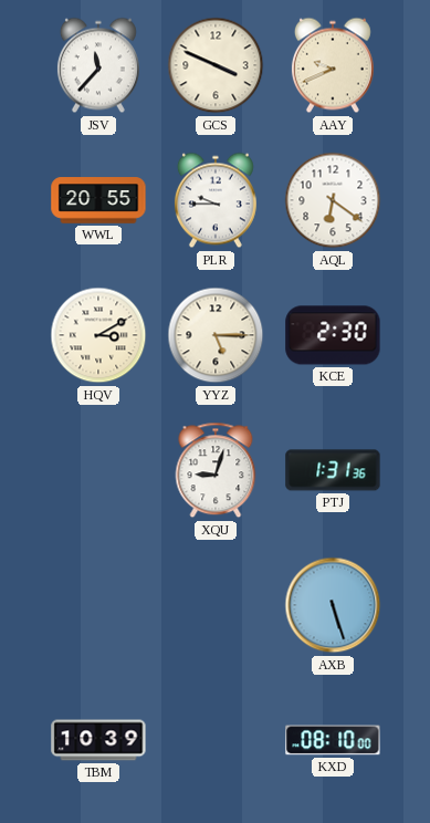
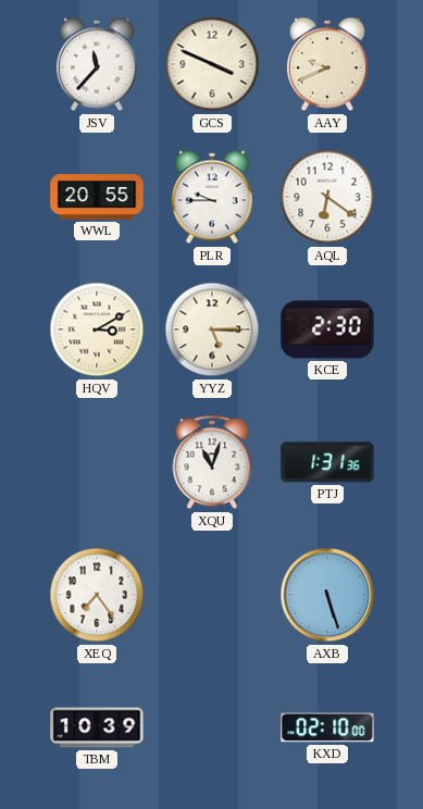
XQU: 9:03 -> 11:03 (212, 462)
XEQ: none -> 7:24 (97, 595)
KXD: 08:10 -> 02:10 (327, 727)
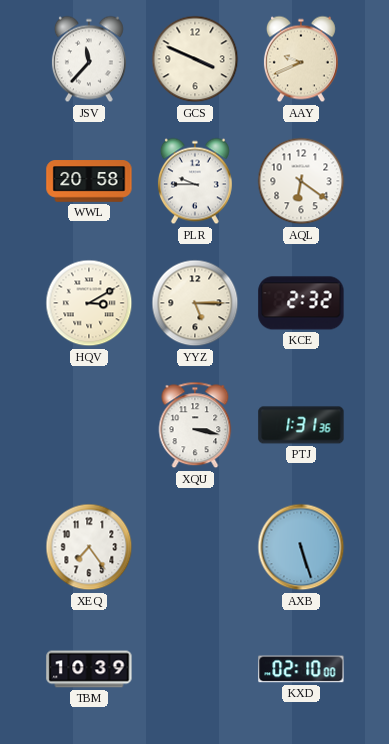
WWL: 20:55 -> 20:58 (89, 181)
KCE: 2:30 -> 2:32 (301, 303)
XQU: 11:03 -> 3:17 (195, 425)
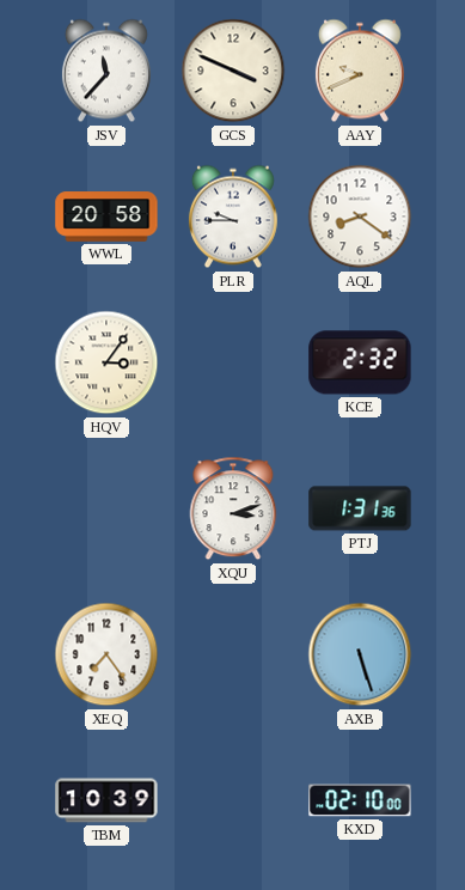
AQL: 6:21 -> 8:21 (360, 217)
HQV: 3:10 -> 3:06 (106, 362)
YYZ: 5:15 -> none (195, 303)
XQU: 3:17 -> 3:12 (233, 508)
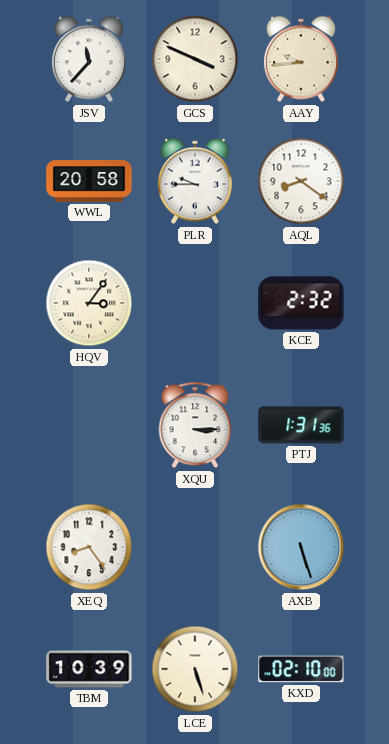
AAY: 9:41 -> 9:44 (301, 59)
XQU: 3:12 -> 3:15 (195, 425)
XEQ: 7:24 -> 8:24 (89, 547)
LCE: none -> 5:27 (195, 669)
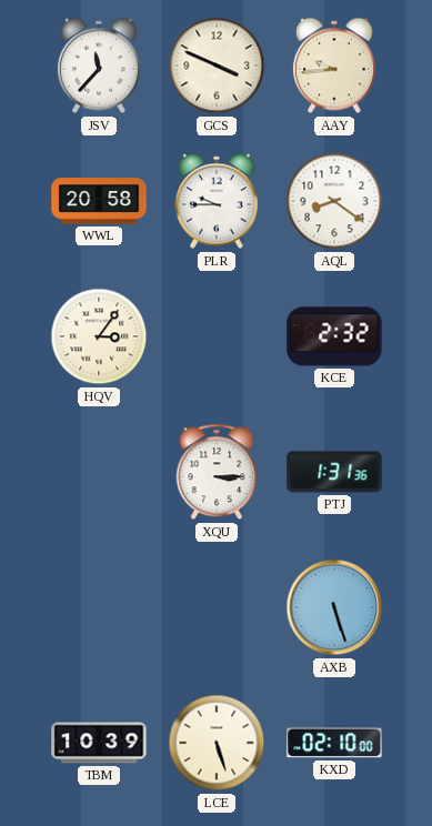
XEQ: 8:24 -> none (89, 547)
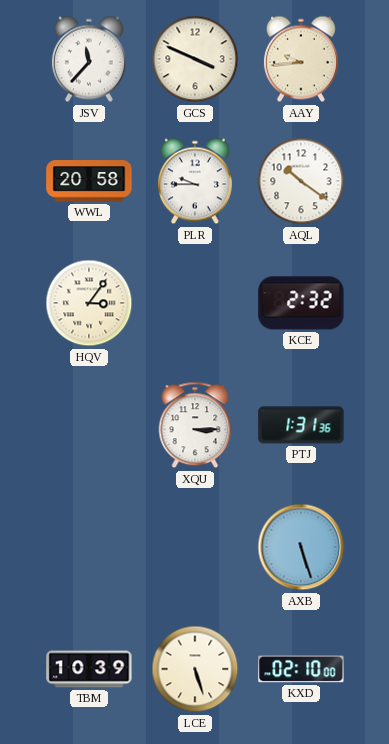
AQL: 8:21 -> 10:21 (301, 181)
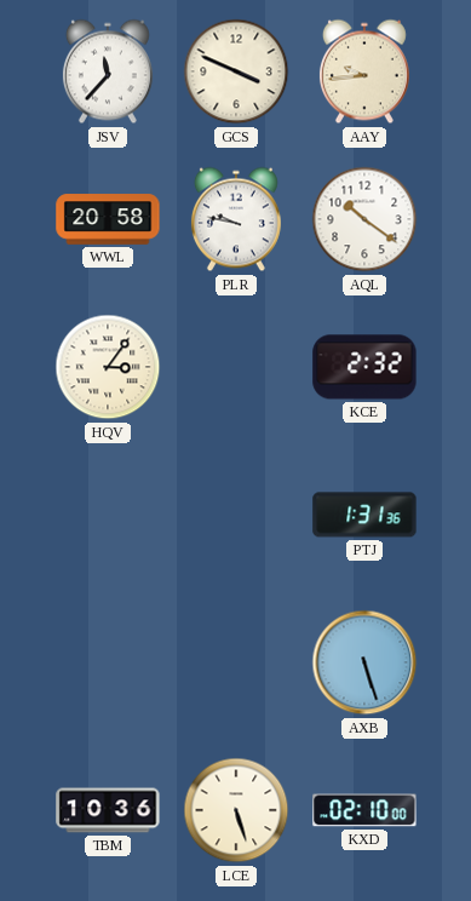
PLR: 9:45 -> 9:47 (236, 219)
XQU: 3:15 -> none (195, 425)
TBM: 10:39 -> 10:36 (108, 810)
